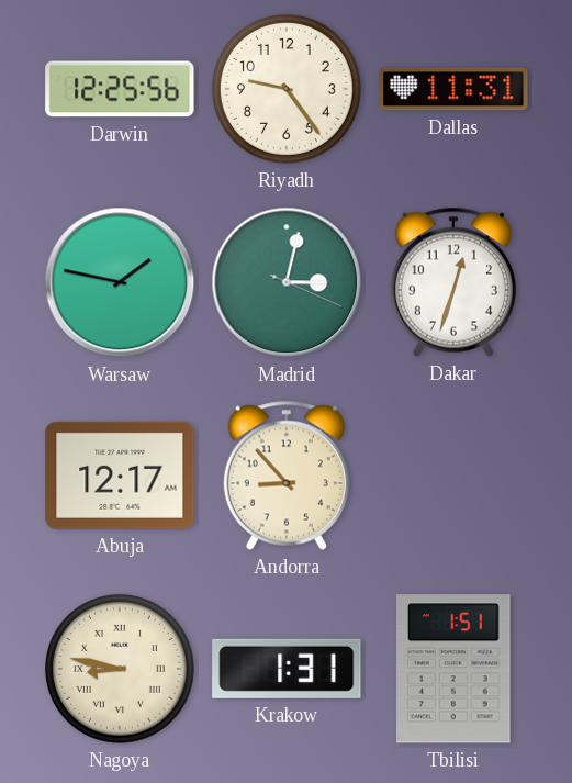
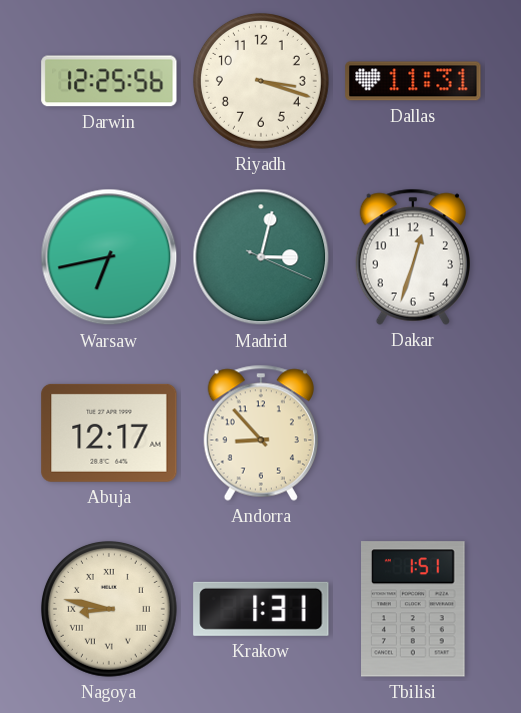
Riyadh: 9:24 -> 3:18 (261, 81)
Warsaw: 1:47 -> 6:43 (109, 257)
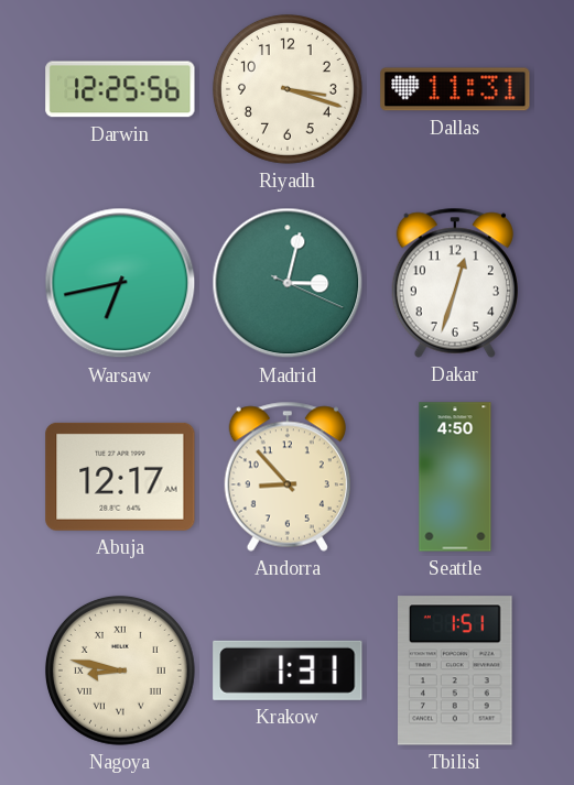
Seattle: none -> 4:50 (455, 477)
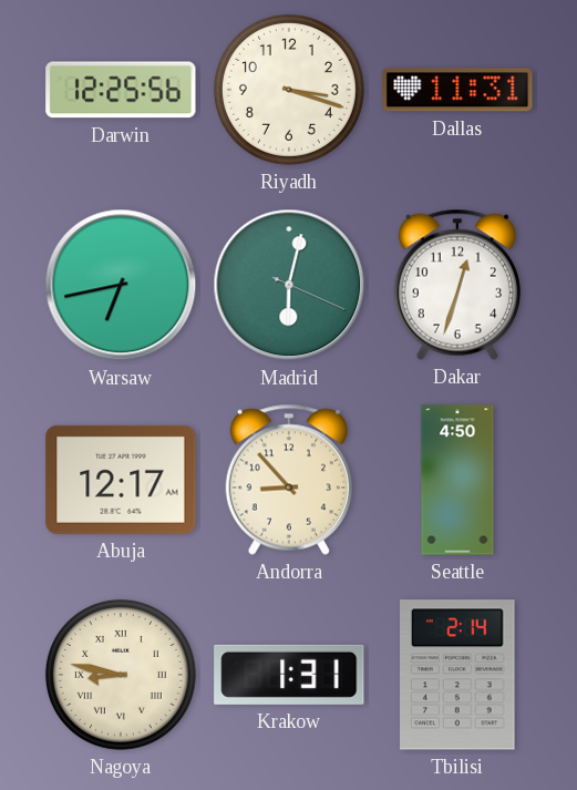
Madrid: 3:02 -> 6:02 (289, 285)
Tbilisi: 1:51 -> 2:14 (458, 675)
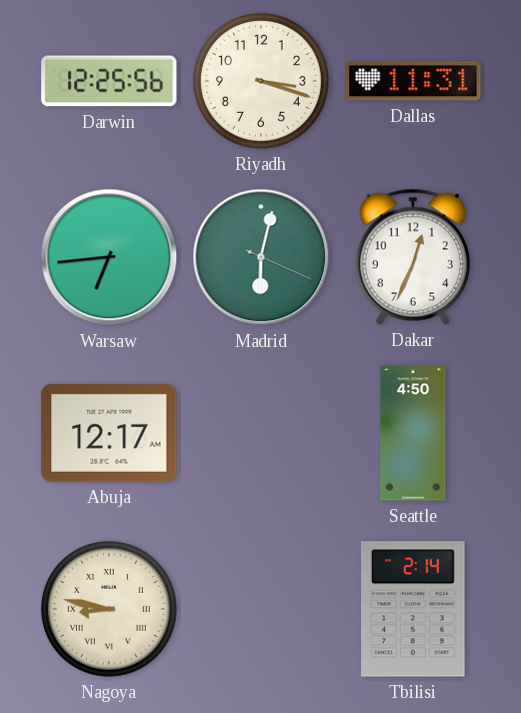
Warsaw: 6:43 -> 6:44 (109, 257)
Dakar: 12:33 -> 12:34 (413, 257)
Andorra: 8:53 -> none (289, 480)
Krakow: 1:31 -> none (289, 675)
